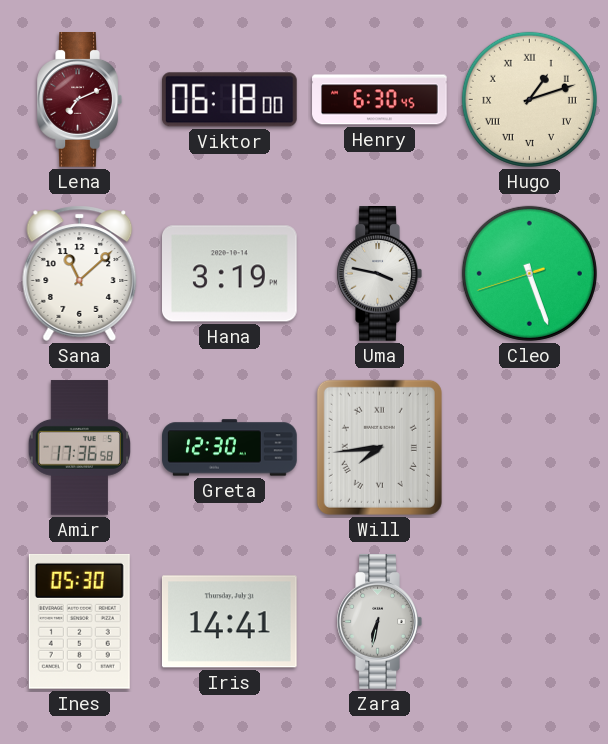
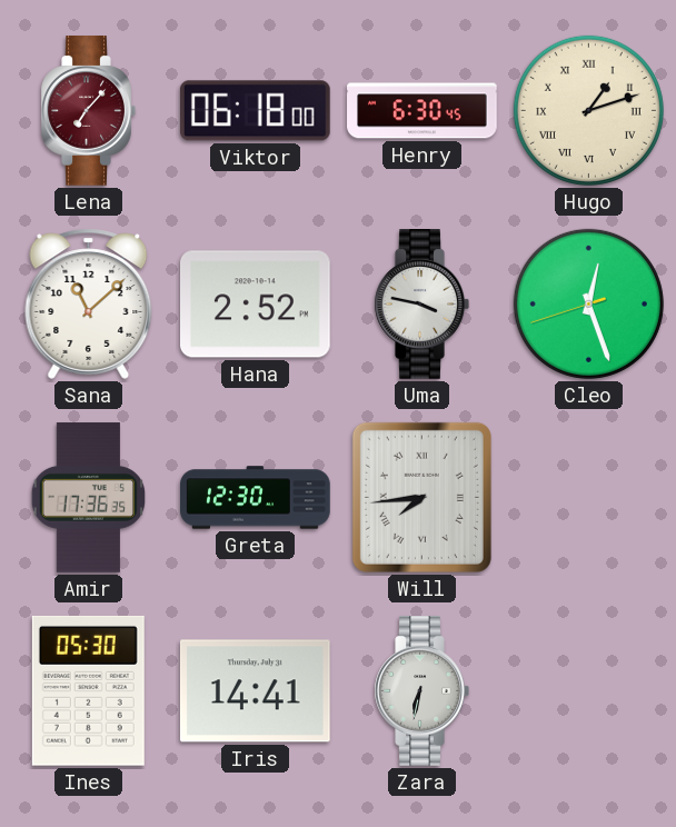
Lena: 7:11 -> 7:07 (88, 111)
Hana: 3:19 -> 2:52 (256, 305)
Cleo: 5:26 -> 12:26 (588, 303)
Amir: 17:36:58 -> 17:36:35 (88, 498)
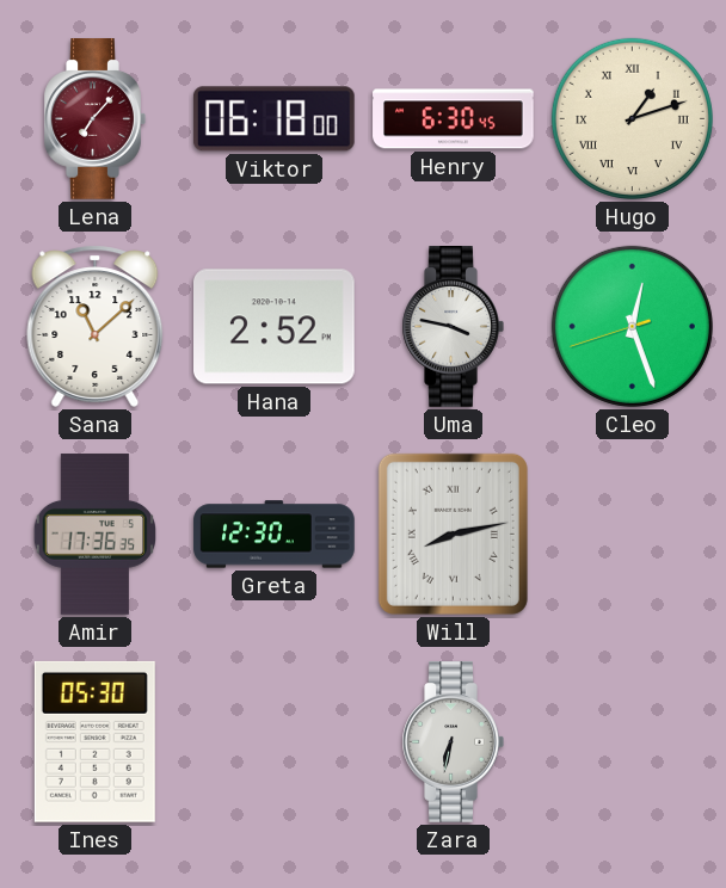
Will: 7:44 -> 8:13 (453, 534)
Iris: 14:41 -> none (255, 691)
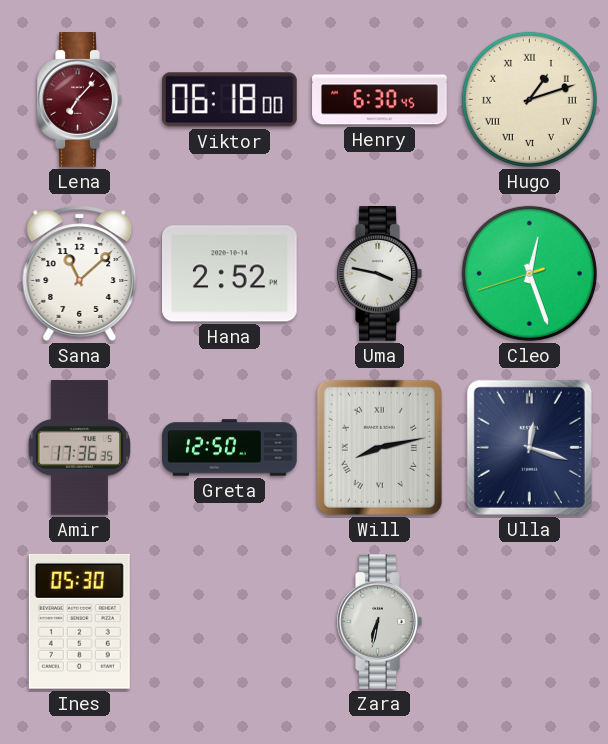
Greta: 12:30 -> 12:50 (230, 448)
Ulla: none -> 12:18 (529, 447)
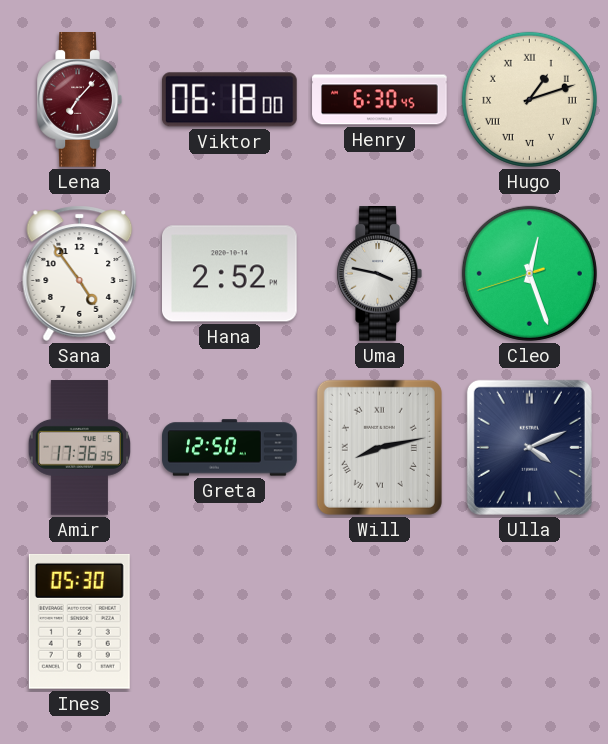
Sana: 11:08 -> 4:54 (80, 273)
Ulla: 12:18 -> 4:11 (529, 447)
Zara: 6:32 -> none (379, 622)
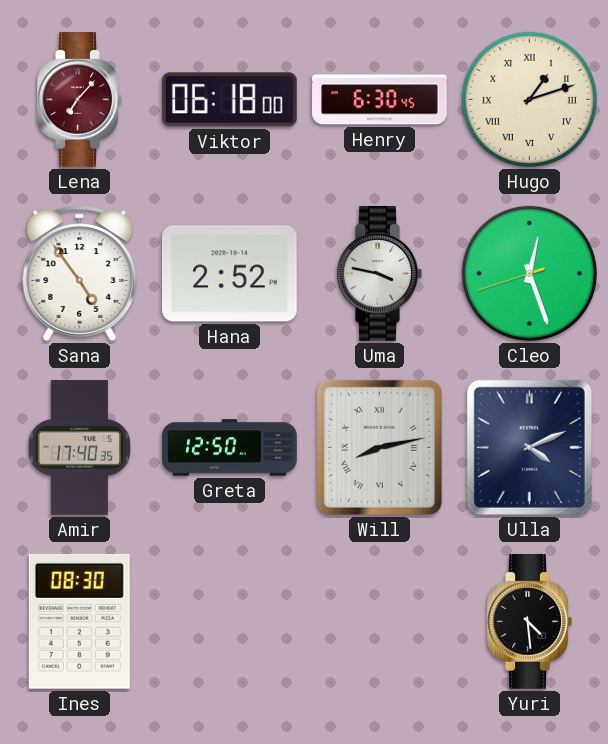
Amir: 17:36 -> 17:40 (79, 448)
Ines: 05:30 -> 08:30 (79, 621)
Yuri: none -> 4:29 (529, 622)
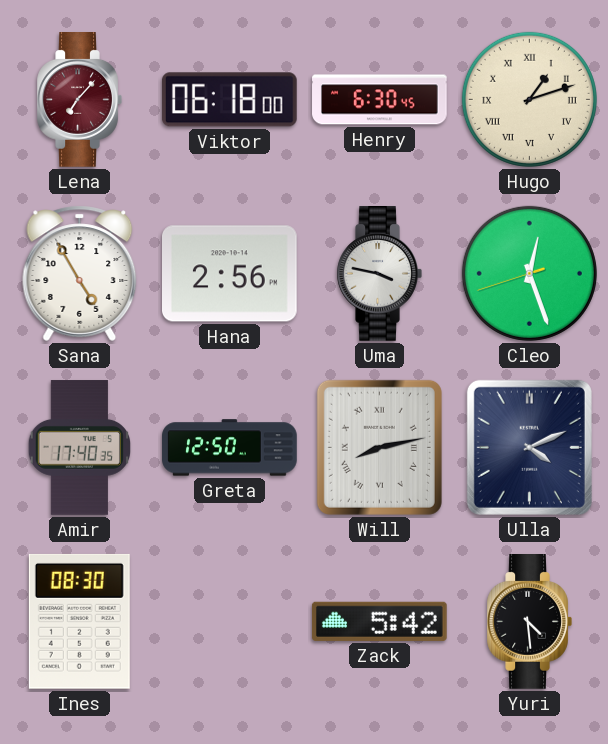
Sana: 4:54 -> 4:55 (80, 273)
Hana: 2:52 -> 2:56 (230, 274)
Zack: none -> 5:42 (379, 621)
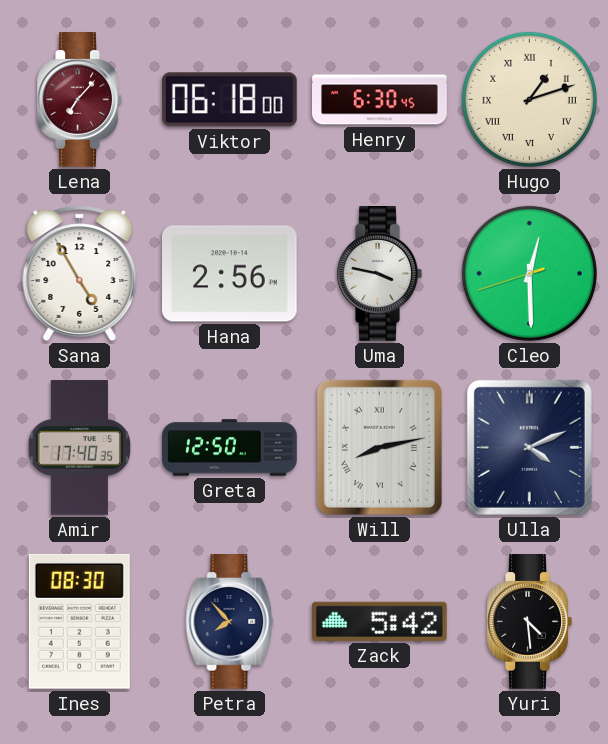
Cleo: 12:26 -> 12:29 (529, 273)
Petra: none -> 7:53 (230, 622)
